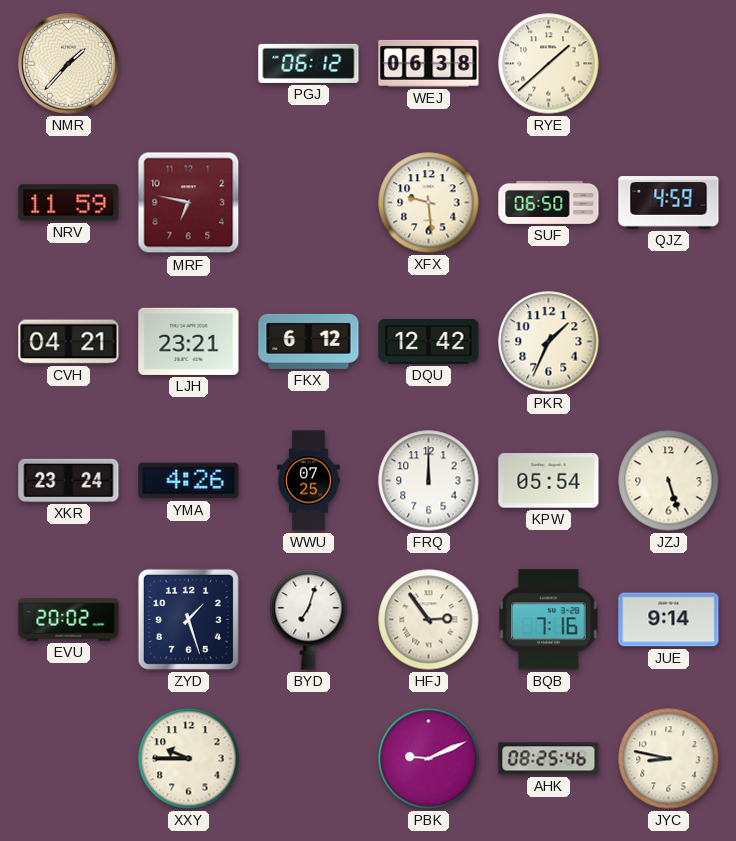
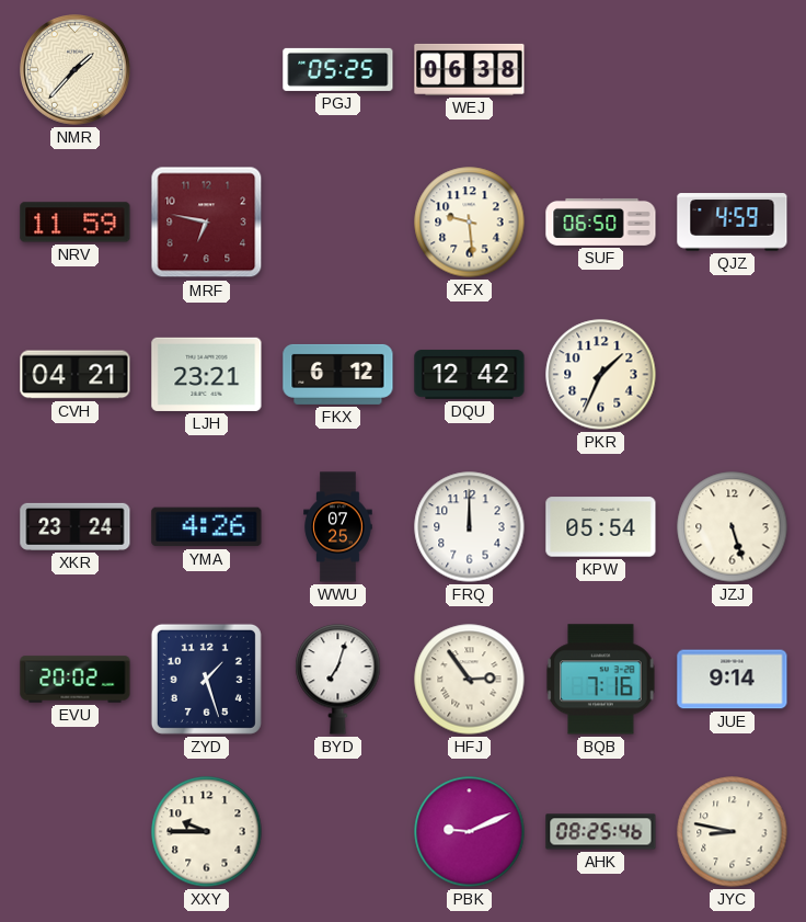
PGJ: 06:12 -> 05:25 (338, 69)
RYE: 1:38 -> none (549, 64)
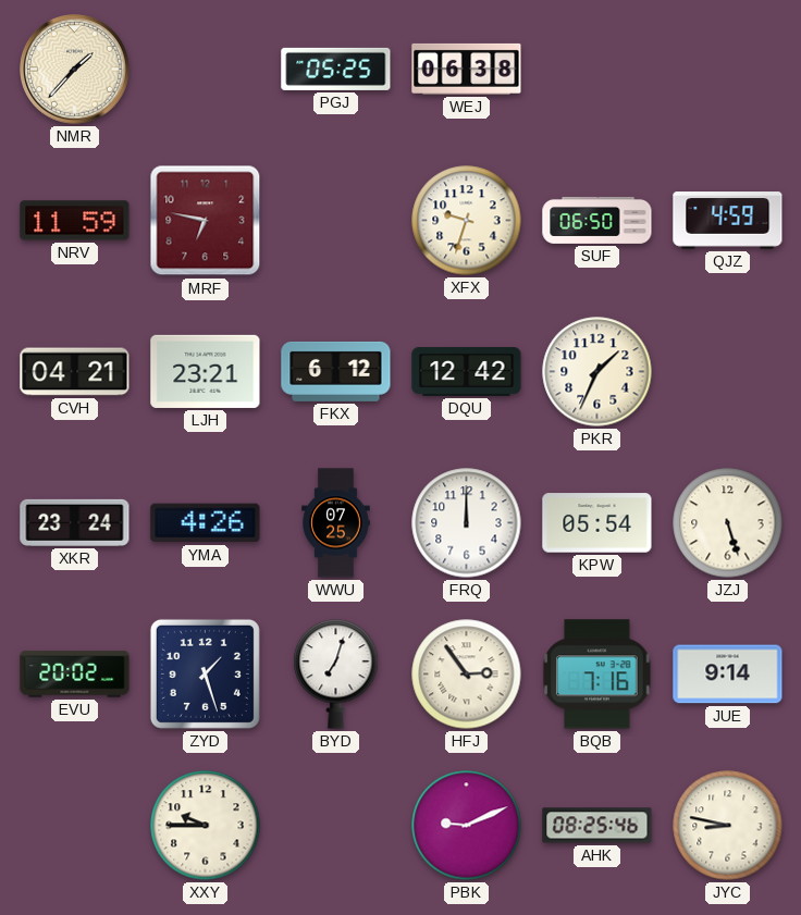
XFX: 9:29 -> 9:33 (467, 221)
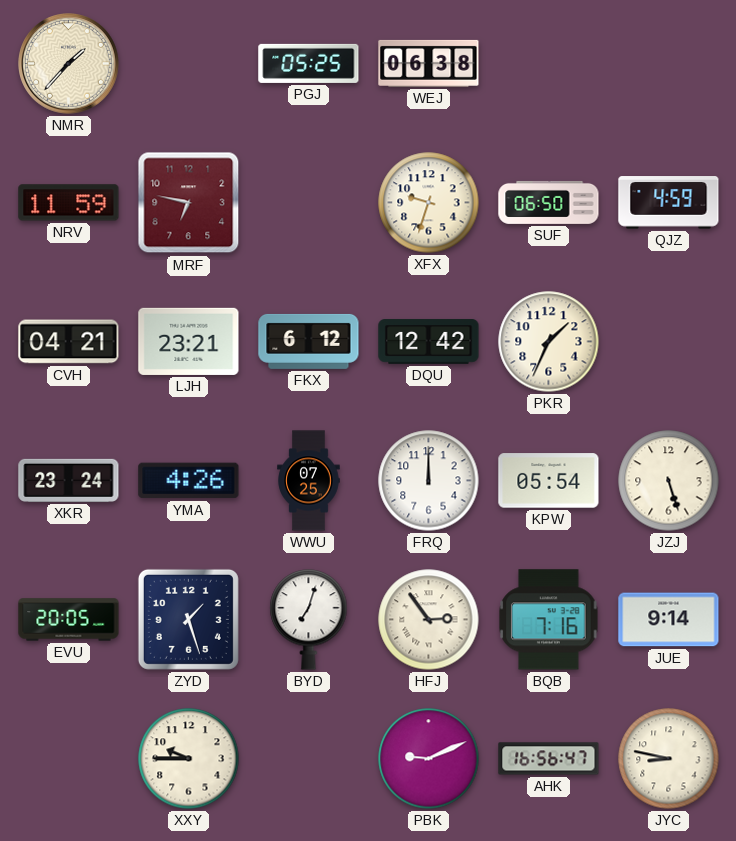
EVU: 20:02 -> 20:05 (69, 620)
AHK: 08:25 -> 16:56 (549, 759)
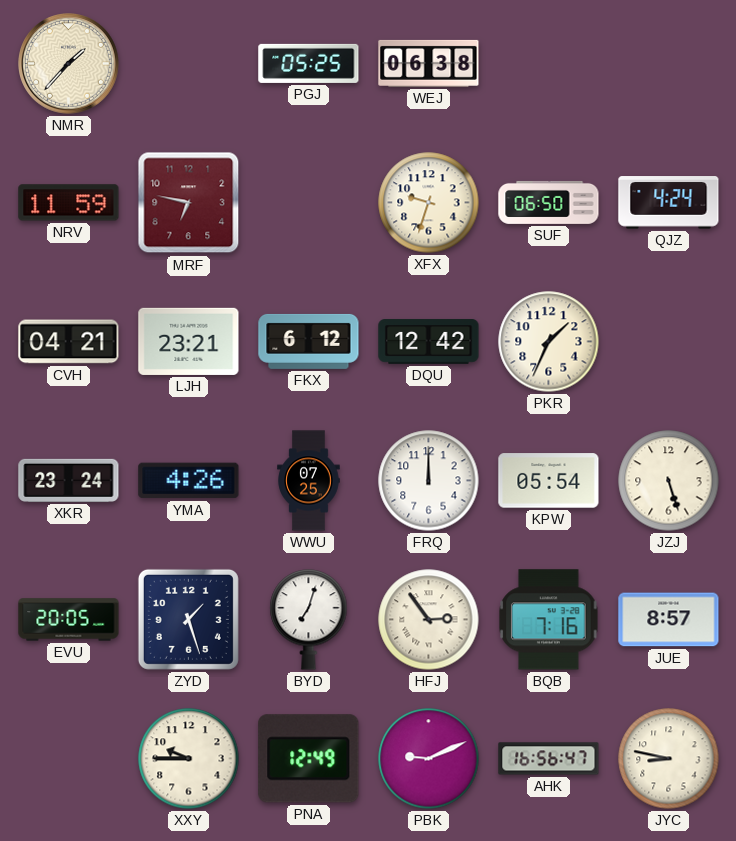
QJZ: 4:59 -> 4:24 (669, 203)
JUE: 9:14 -> 8:57 (669, 620)
PNA: none -> 12:49 (309, 759)
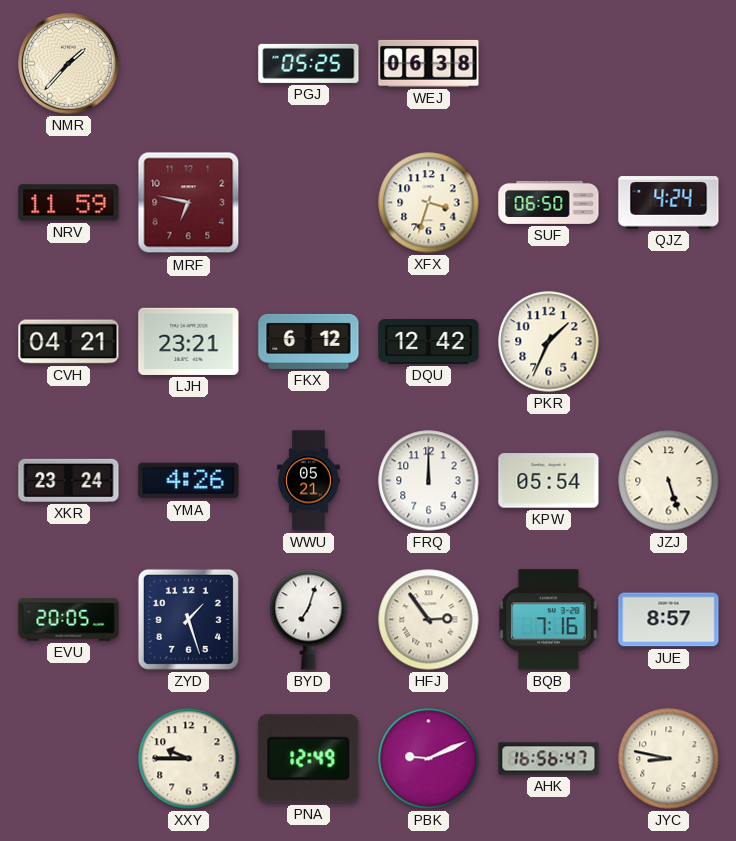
XFX: 9:33 -> 3:33 (429, 203)
WWU: 07:25 -> 05:21 (309, 481)
